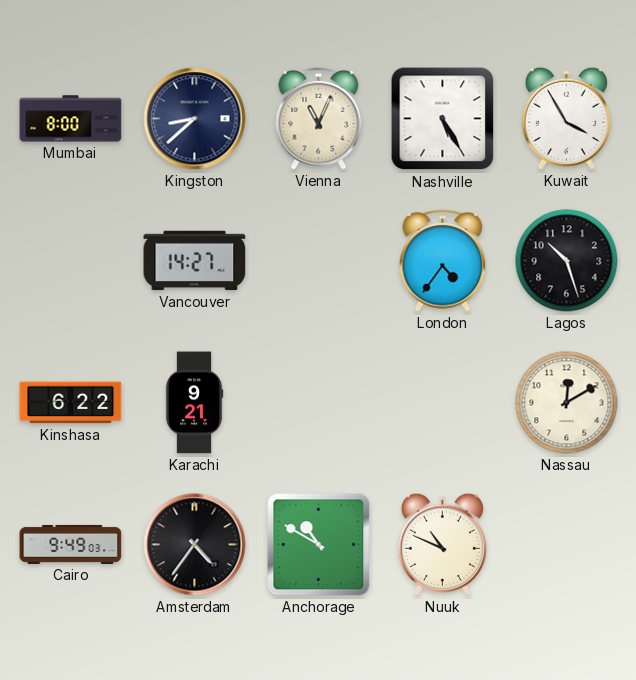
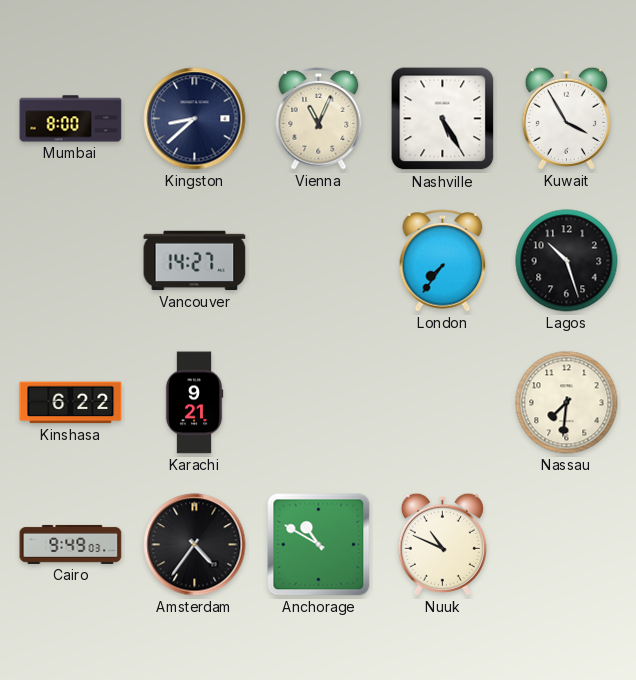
London: 4:36 -> 7:36 (443, 261)
Nassau: 12:10 -> 7:31 (567, 403)
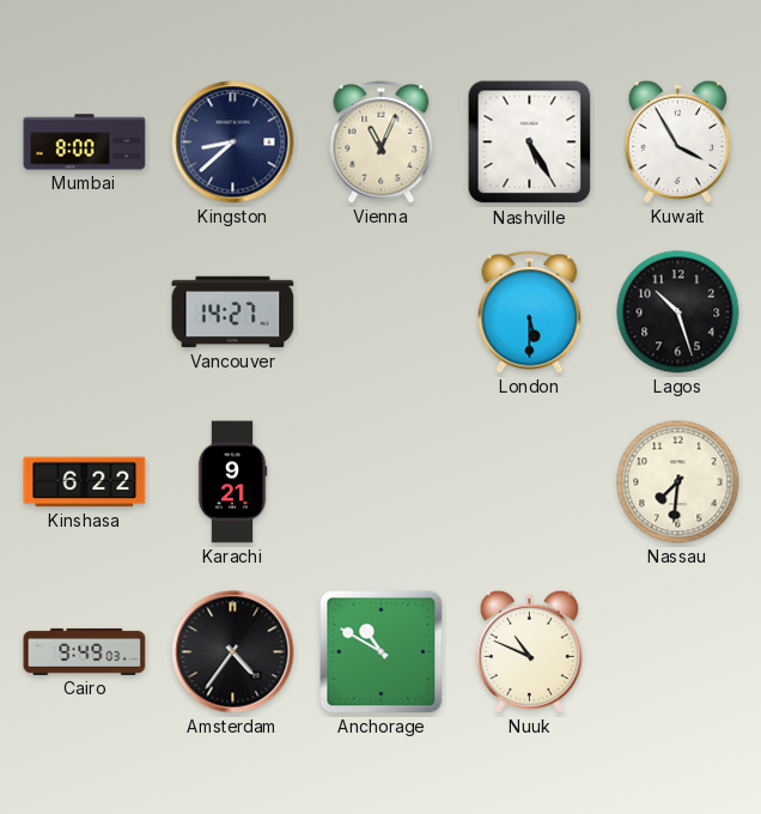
London: 7:36 -> 5:30 (530, 312)
